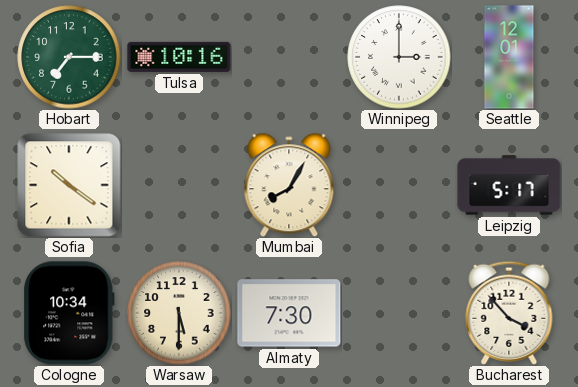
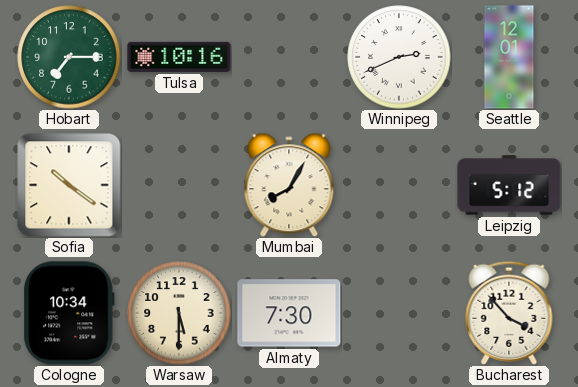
Winnipeg: 3:00 -> 2:41 (399, 57)
Leipzig: 5:17 -> 5:12 (509, 185)
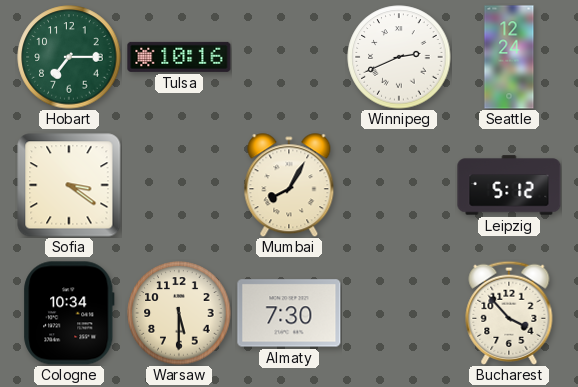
Seattle: 12:01 -> 12:24 (509, 57)
Sofia: 10:21 -> 3:21 (69, 185)
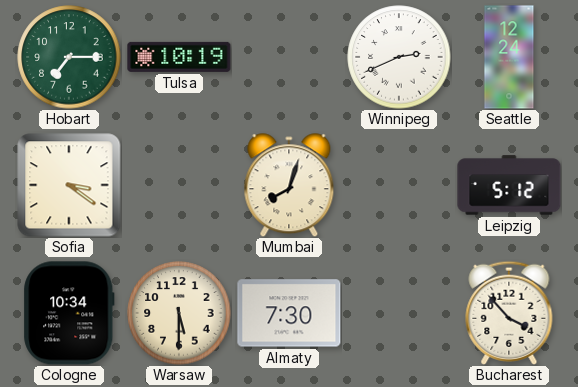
Tulsa: 10:16 -> 10:19 (179, 57)
Mumbai: 8:05 -> 8:03 (289, 185)
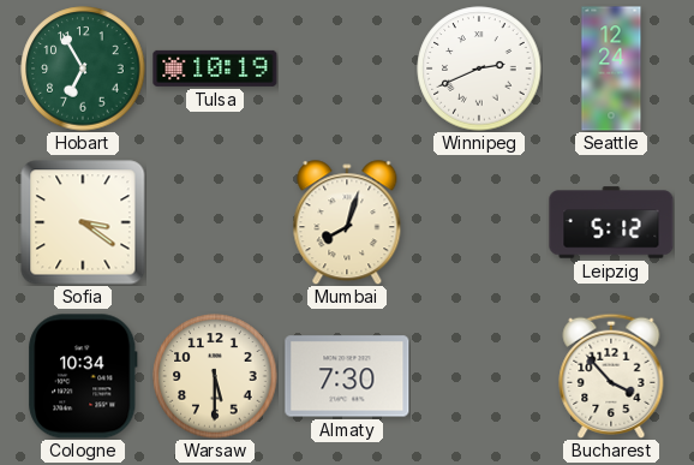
Hobart: 7:15 -> 6:55 (83, 68)
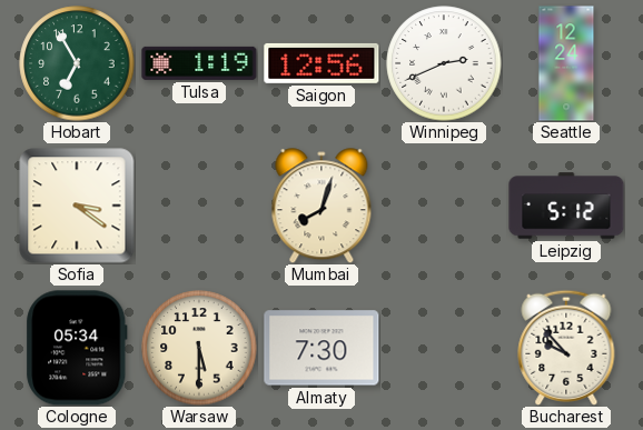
Tulsa: 10:19 -> 1:19 (199, 63)
Saigon: none -> 12:56 (321, 63)
Cologne: 10:34 -> 05:34 (77, 348)
Bucharest: 3:53 -> 9:53 (566, 348)
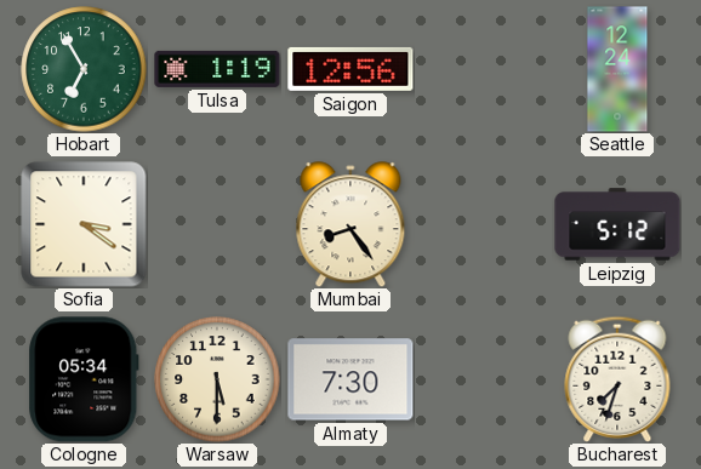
Winnipeg: 2:41 -> none (444, 63)
Mumbai: 8:03 -> 8:24 (350, 224)
Bucharest: 9:53 -> 7:33 (617, 379)
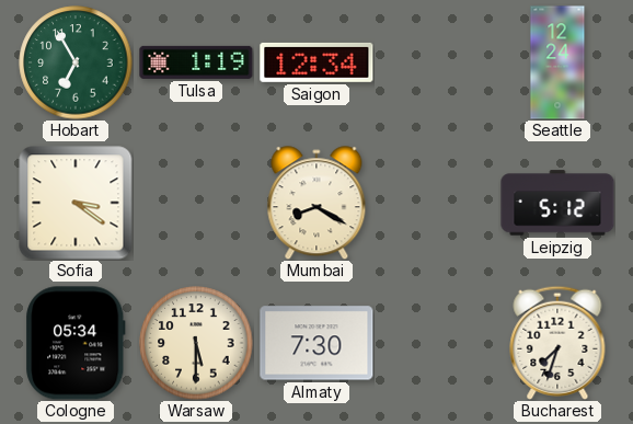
Saigon: 12:56 -> 12:34 (316, 62)
Mumbai: 8:24 -> 8:20 (316, 203)
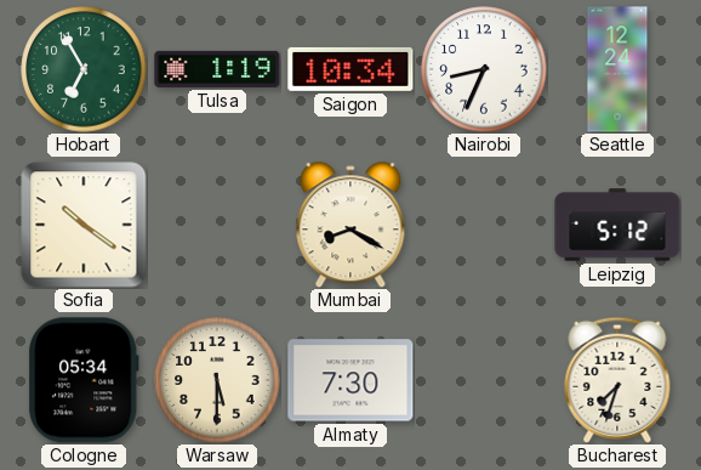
Saigon: 12:34 -> 10:34 (350, 69)
Nairobi: none -> 8:34 (484, 69)
Sofia: 3:21 -> 10:21 (84, 225)
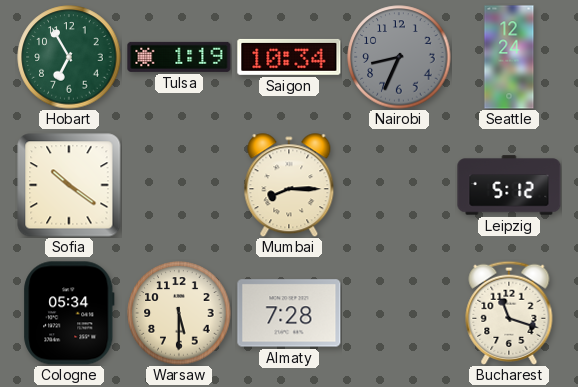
Nairobi dial: white -> grey (399, 57)
Mumbai: 8:20 -> 8:15 (289, 185)
Almaty: 7:30 -> 7:28 (289, 313)
Bucharest: 7:33 -> 11:18 (509, 313)
